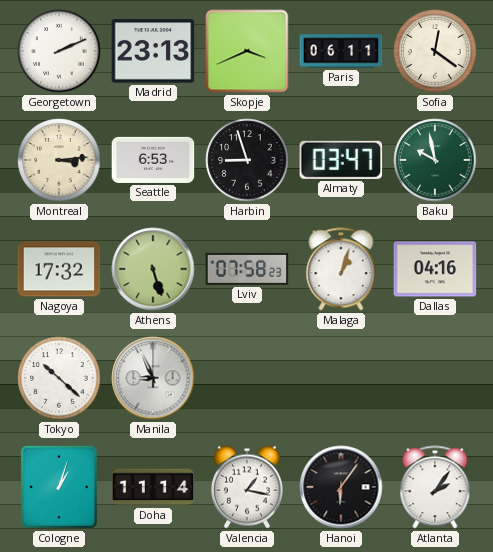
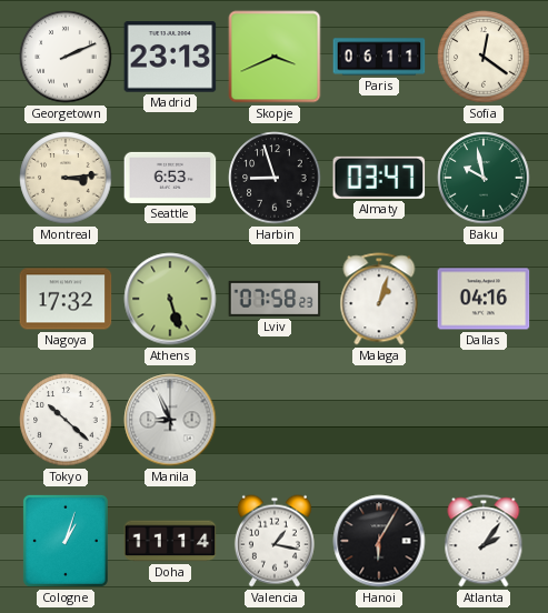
Hanoi: 6:06 -> 6:05 (379, 541)
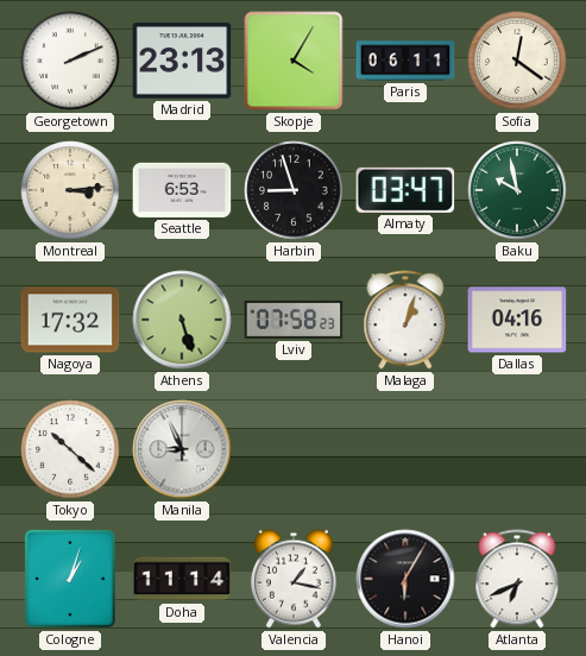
Skopje: 3:41 -> 4:05 (294, 61)
Atlanta: 2:06 -> 6:41 (517, 579)
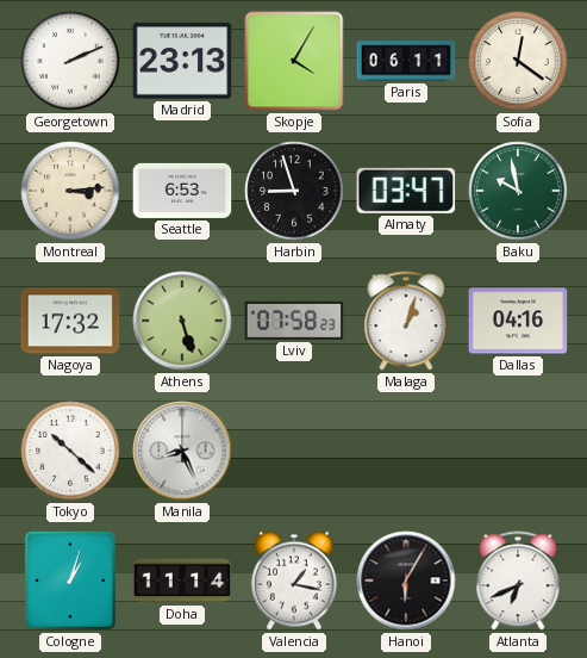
Manila: 8:56 -> 8:26 (182, 451)
